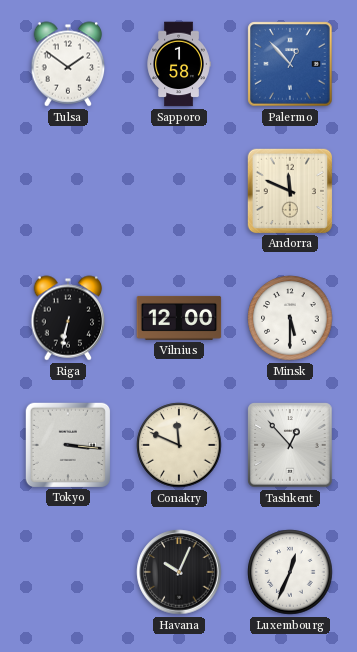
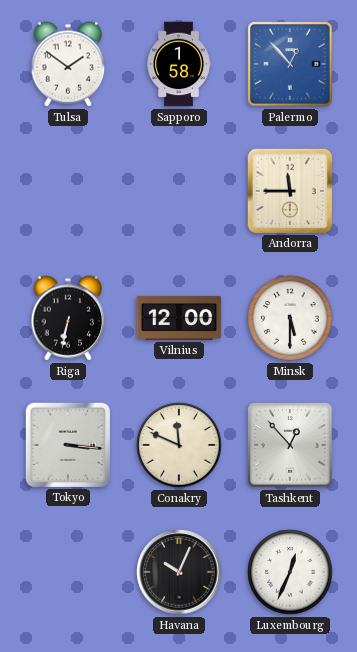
Andorra: 11:49 -> 11:45 (289, 190)
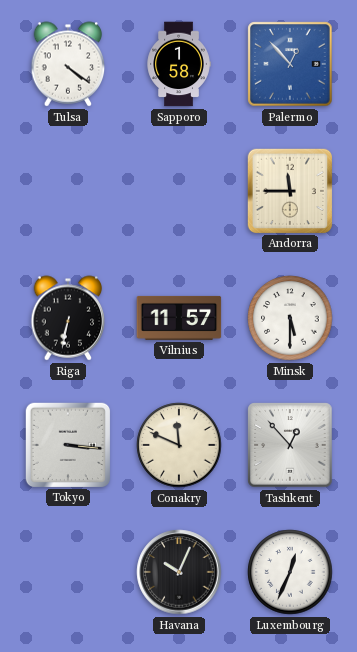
Tulsa: 1:51 -> 4:21 (68, 64)
Vilnius: 12:00 -> 11:57 (179, 318)
